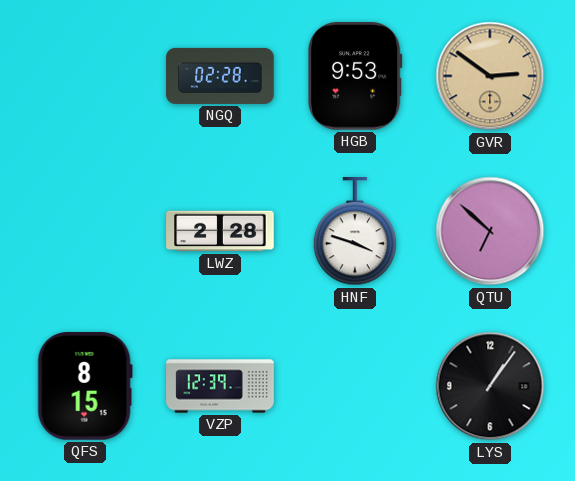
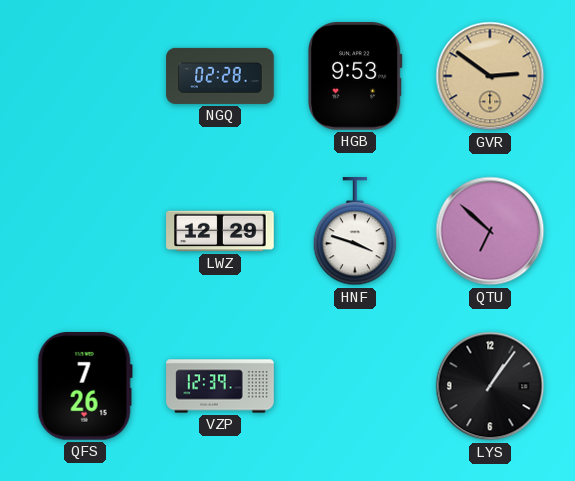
LWZ: 2:28 -> 12:29 (220, 231)
QFS: 8:15 -> 7:26 (85, 387)
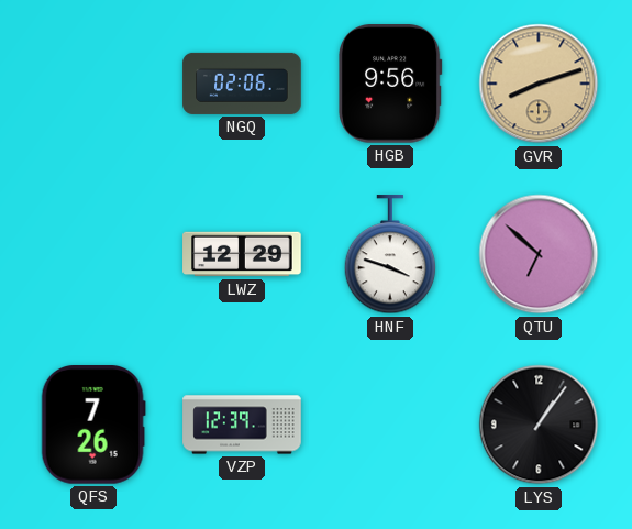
NGQ: 02:28 -> 02:06 (242, 84)
HGB: 9:53 -> 9:56 (391, 85)
GVR: 2:51 -> 8:12 (539, 84)
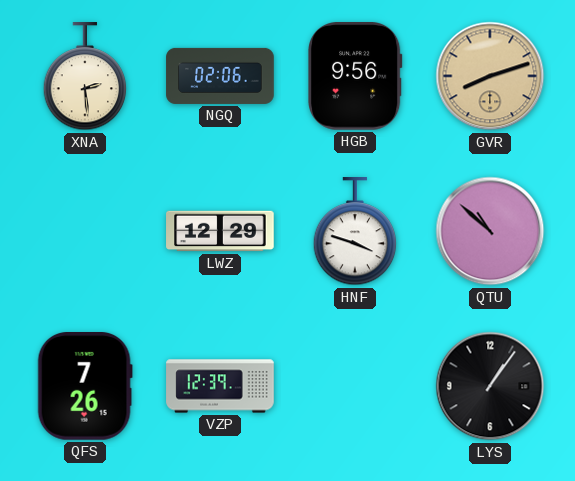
XNA: none -> 2:29 (85, 77)
QTU: 6:52 -> 10:52 (490, 231)
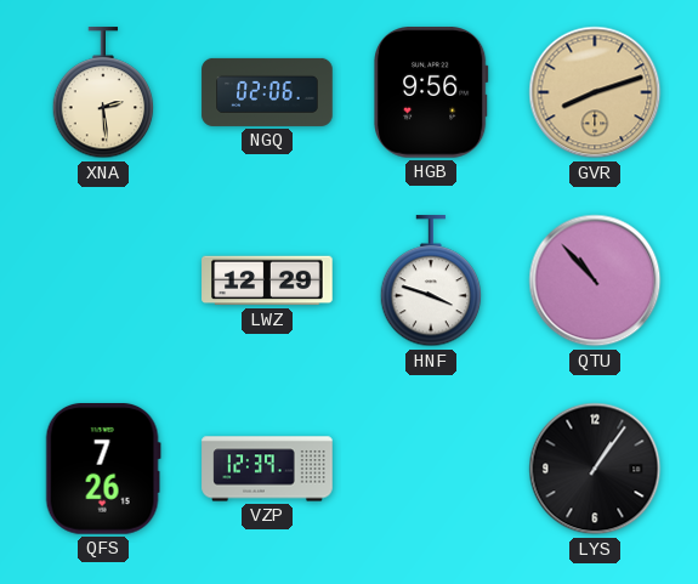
QTU: 10:52 -> 10:53 (595, 280)
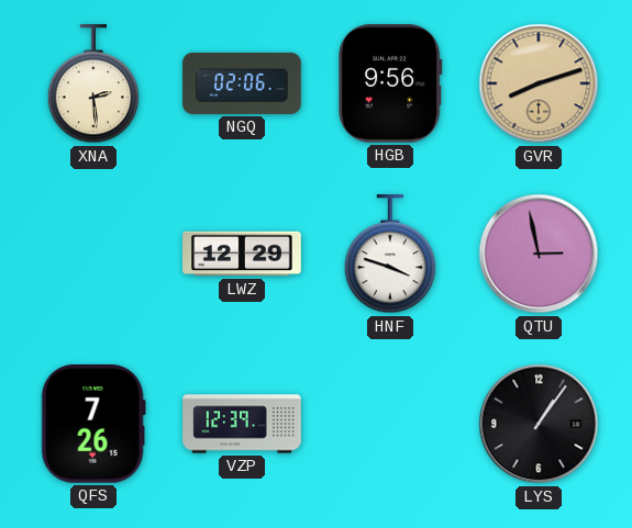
QTU: 10:53 -> 2:58 (539, 254)
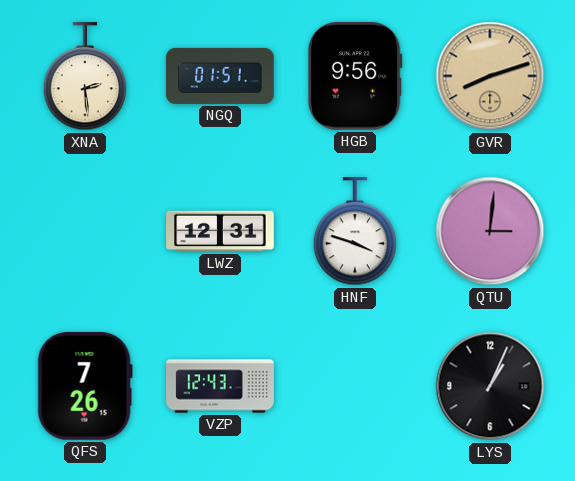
NGQ: 02:06 -> 01:51 (220, 76)
LWZ: 12:29 -> 12:31 (220, 231)
QTU: 2:58 -> 3:01 (490, 231)
VZP: 12:39 -> 12:43 (220, 386)
LYS: 1:06 -> 1:04 (490, 386)
